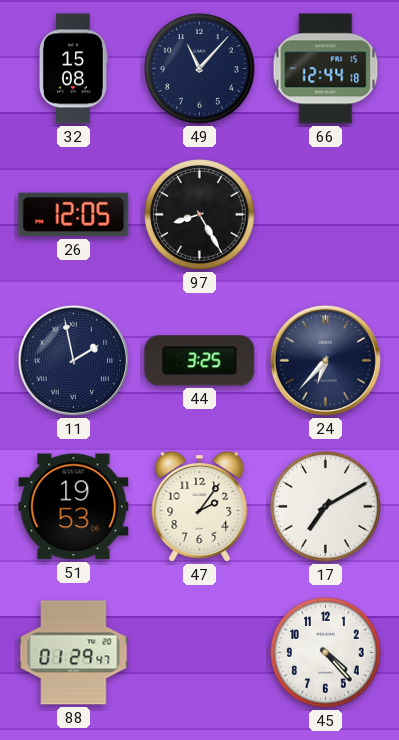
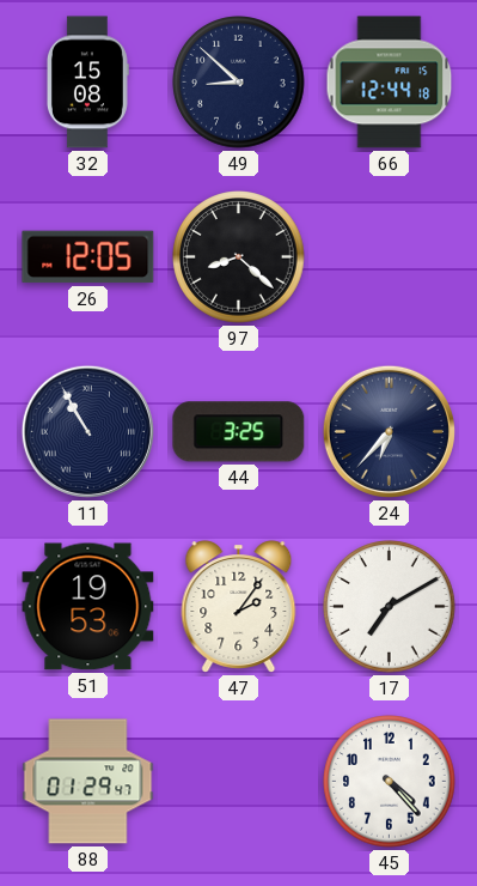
49: 11:07 -> 8:52 (239, 83)
97: 8:25 -> 8:22 (239, 257)
11: 1:58 -> 10:55 (87, 431)
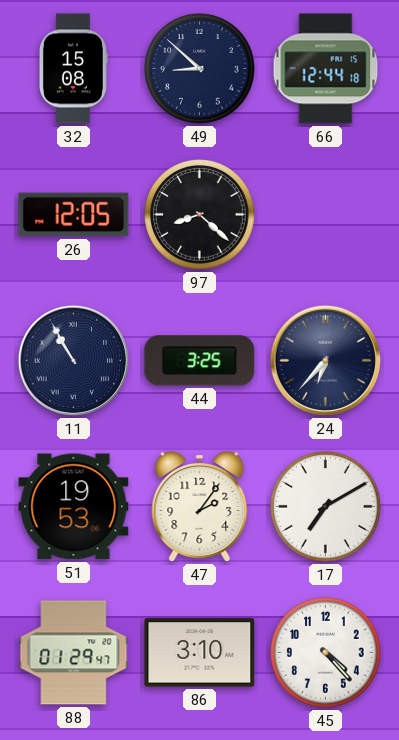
86: none -> 3:10 (200, 653)
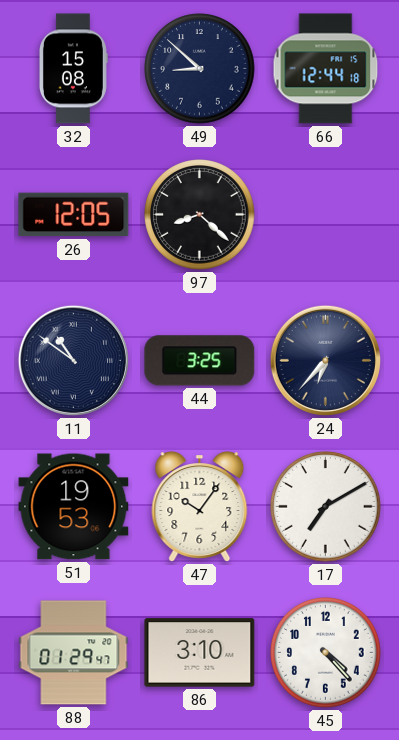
11: 10:55 -> 10:51 (73, 360)
47: 2:06 -> 10:06 (200, 507)
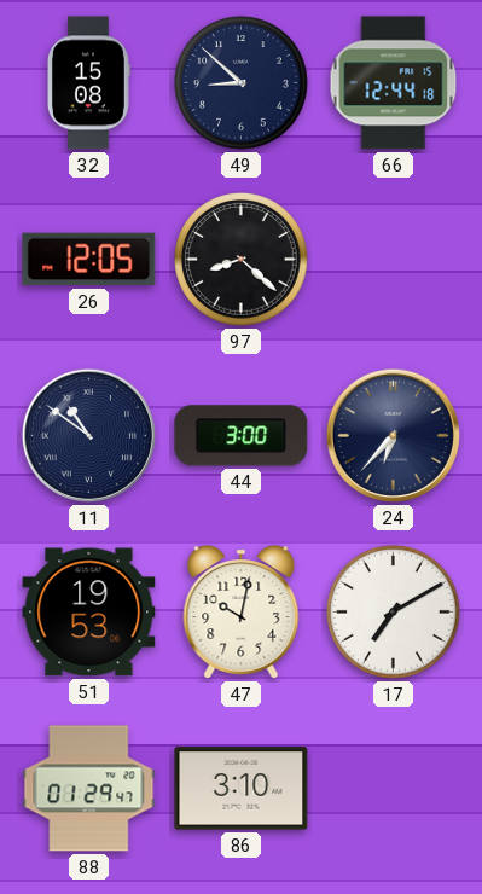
44: 3:25 -> 3:00 (242, 436)
47: 10:06 -> 10:02 (242, 613)
45: 4:23 -> none (326, 653)
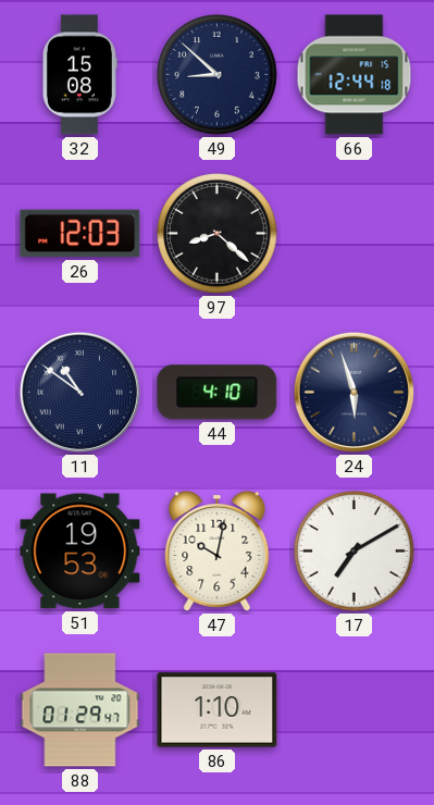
26: 12:05 -> 12:03 (80, 234)
44: 3:00 -> 4:10 (218, 393)
24: 6:37 -> 5:57 (354, 392)
86: 3:10 -> 1:10 (218, 710)
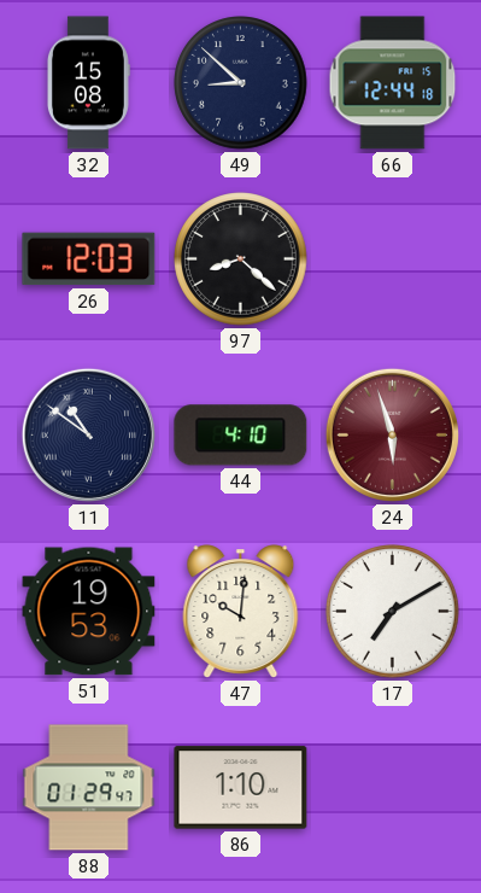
24 dial: navy -> burgundy (392, 434)
47: 10:02 -> 10:01 (241, 612)
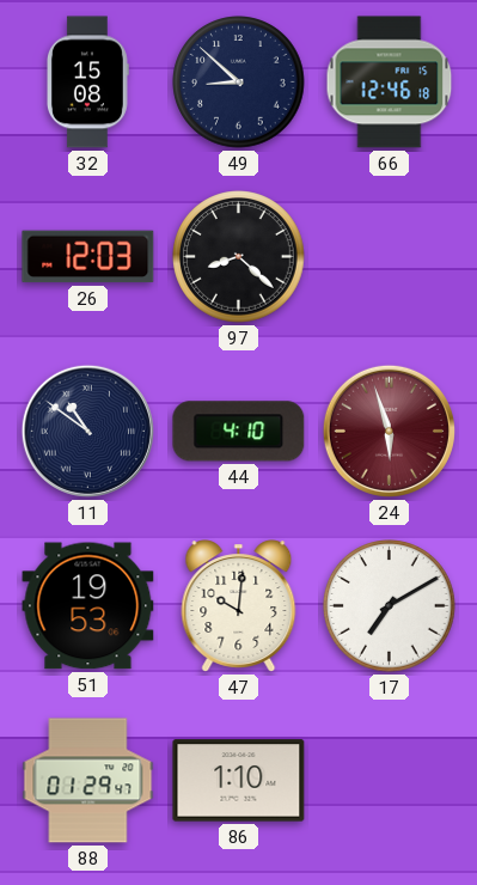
66: 12:44 -> 12:46 (390, 83)
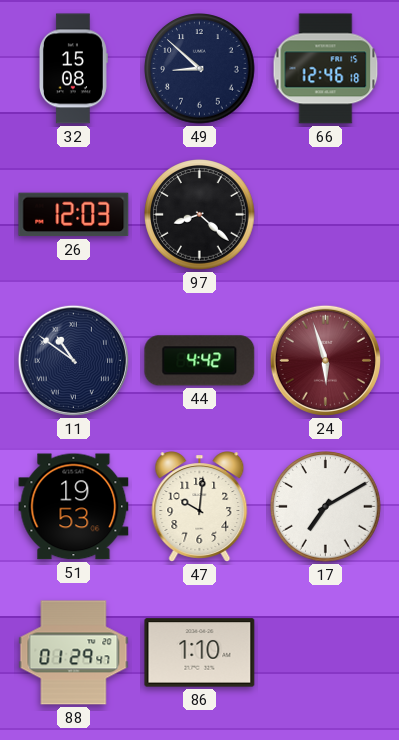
44: 4:10 -> 4:42 (200, 361)
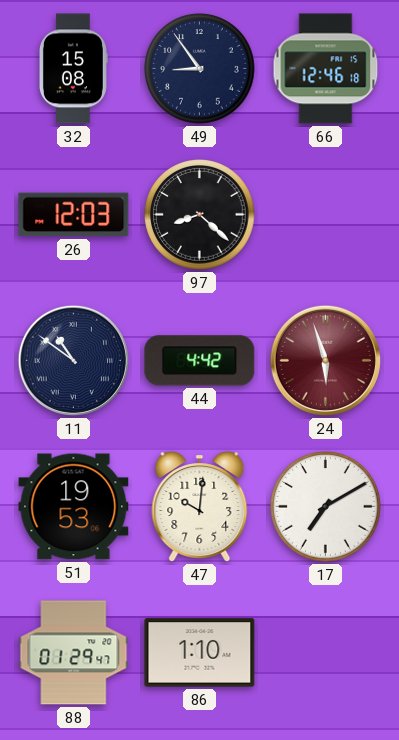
49: 8:52 -> 8:54 (200, 69)
